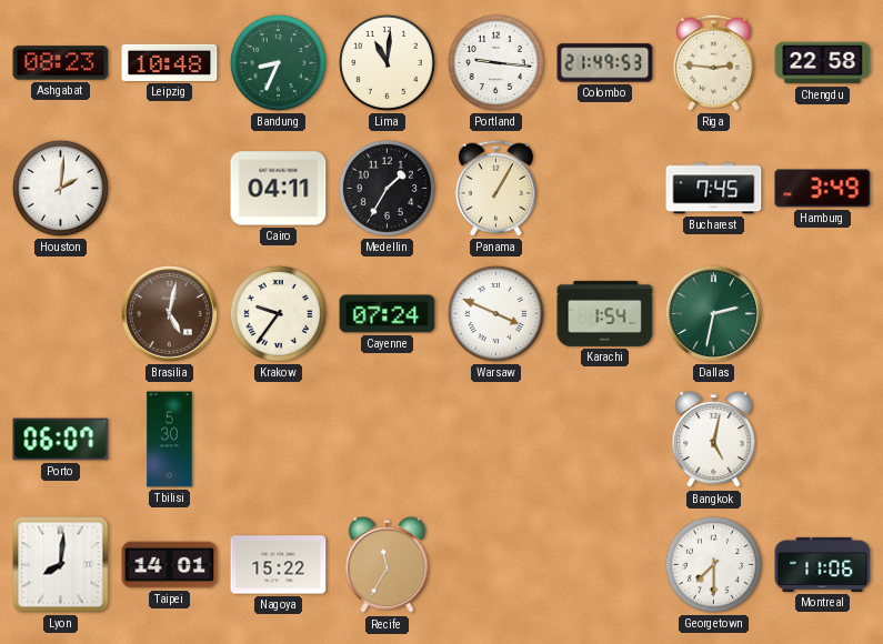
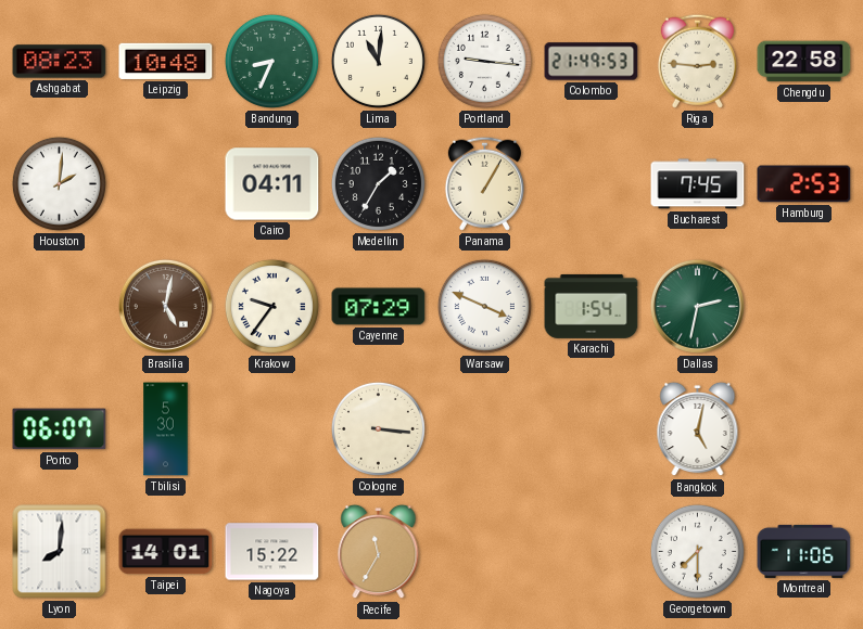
Hamburg: 3:49 -> 2:53 (804, 184)
Cayenne: 07:24 -> 07:29 (379, 307)
Cologne: none -> 3:16 (378, 428)
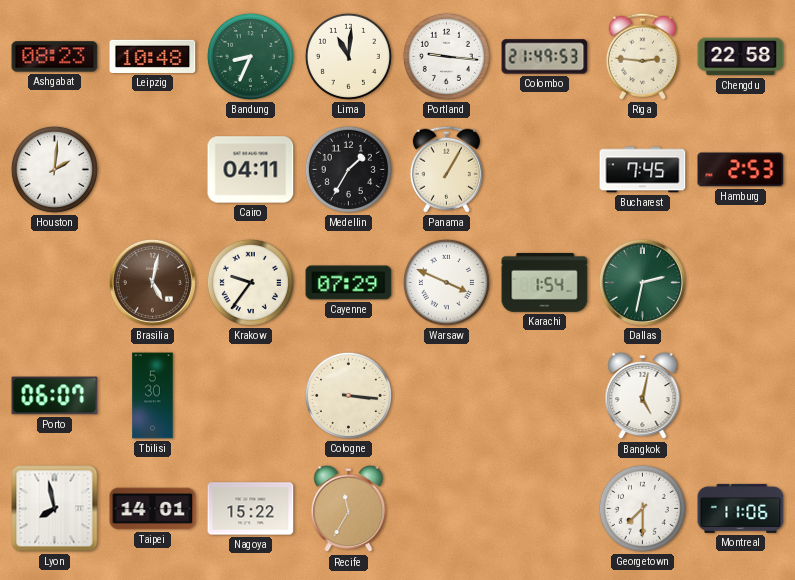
Lyon: 8:01 -> 7:58 (55, 509)
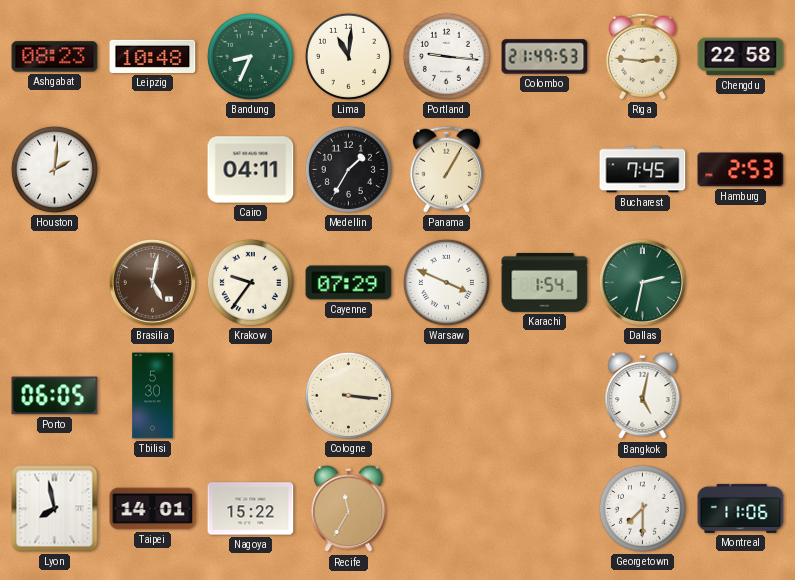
Porto: 06:07 -> 06:05 (55, 396)
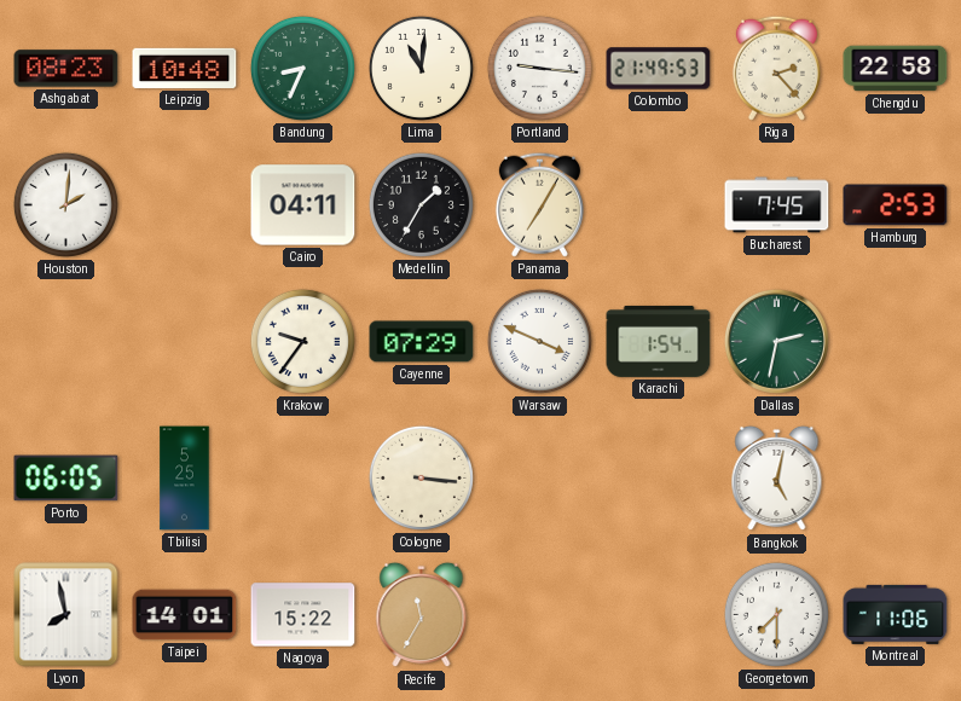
Riga: 2:46 -> 2:23 (776, 68)
Panama: 1:05 -> 7:05 (539, 204)
Brasilia: 5:02 -> none (152, 282)
Tbilisi: 5:30 -> 5:25 (185, 479)
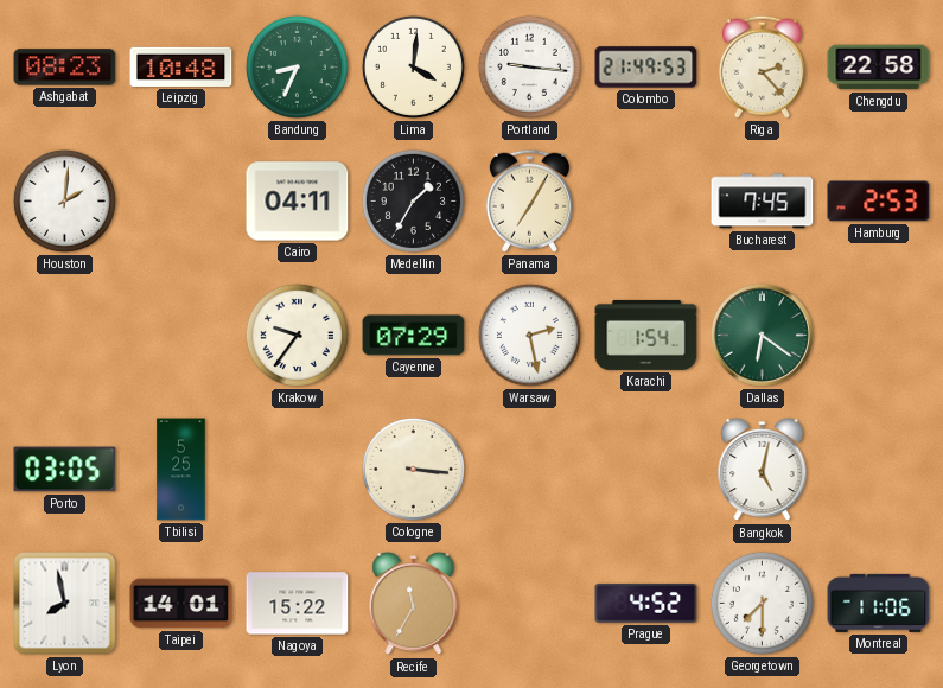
Lima: 11:01 -> 4:01 (413, 66)
Warsaw: 3:49 -> 2:28 (529, 335)
Dallas: 2:32 -> 6:21 (762, 335)
Porto: 06:05 -> 03:05 (65, 470)
Prague: none -> 4:52 (646, 604)
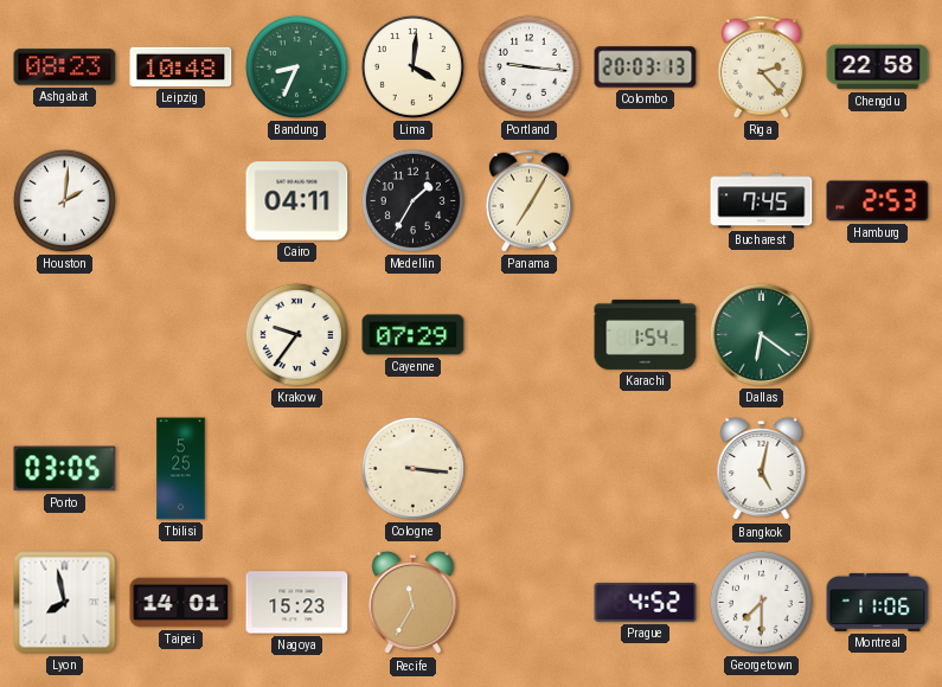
Colombo: 21:49 -> 20:03 (646, 68)
Warsaw: 2:28 -> none (529, 335)
Nagoya: 15:22 -> 15:23 (297, 603)
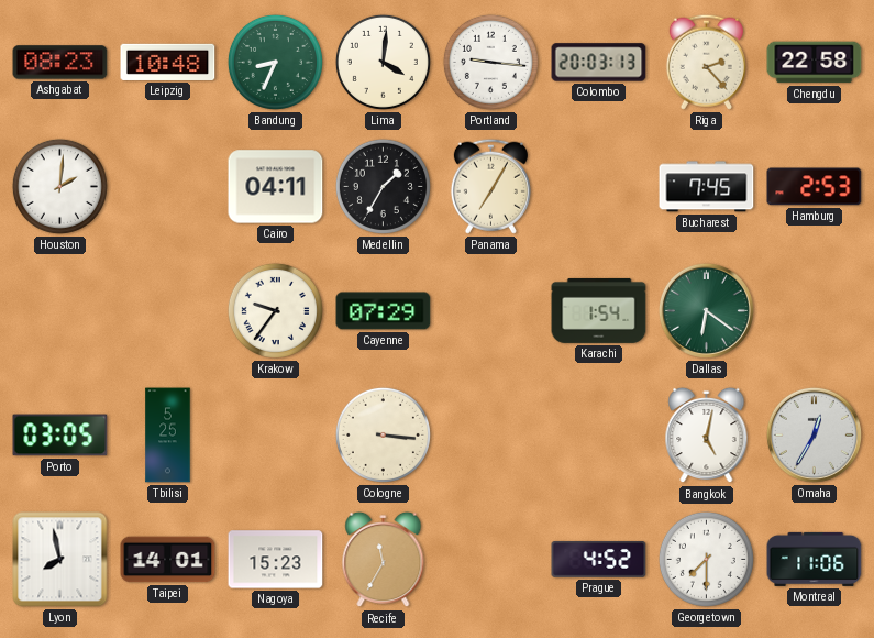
Omaha: none -> 12:35 (814, 435)
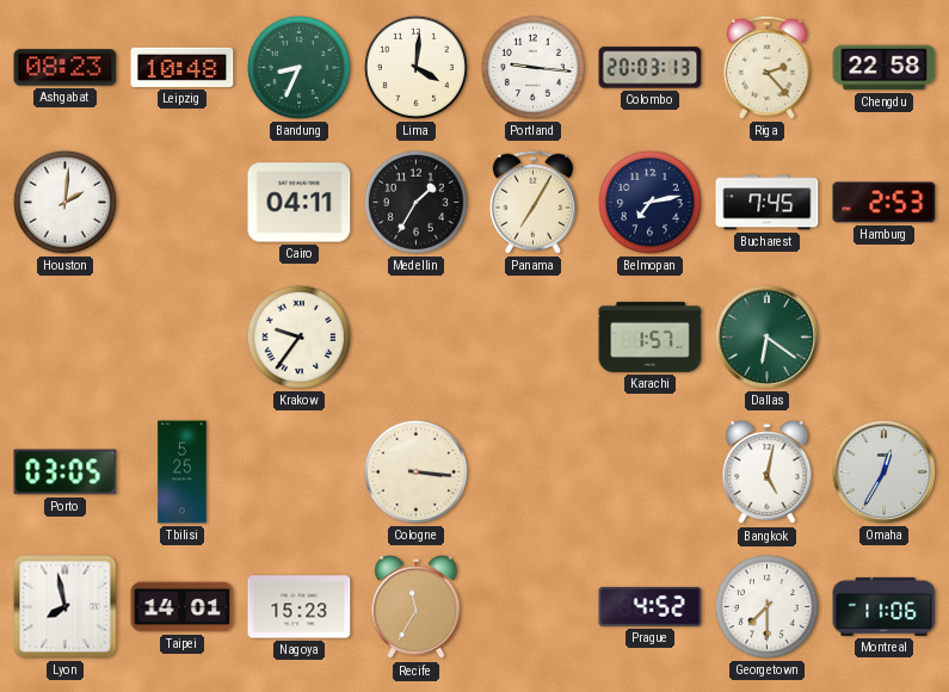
Belmopan: none -> 7:13 (649, 202)
Cayenne: 07:29 -> none (384, 311)
Karachi: 1:54 -> 1:57 (651, 336)
